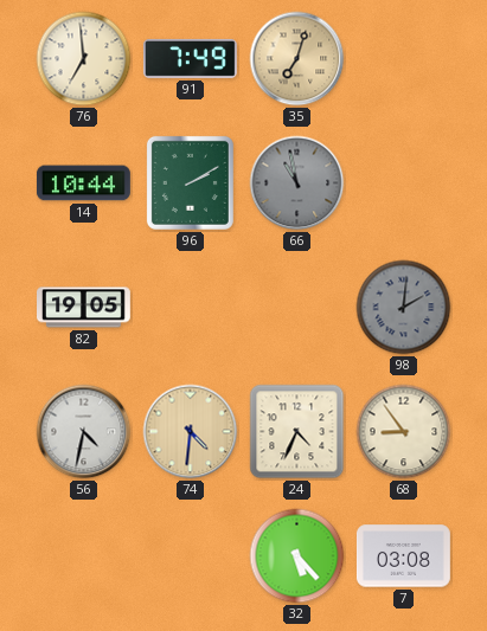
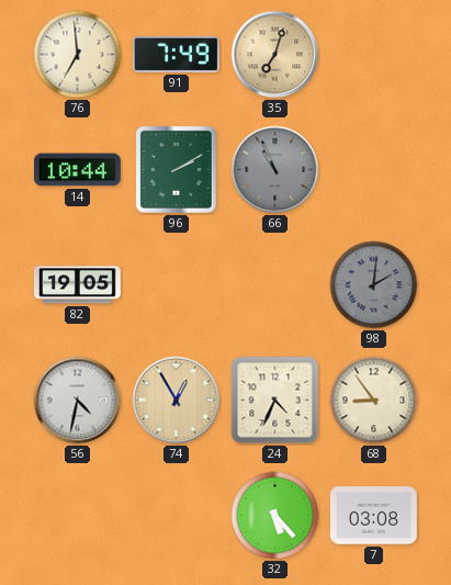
66: 10:58 -> 10:56 (275, 170)
74: 4:31 -> 12:55 (177, 401)
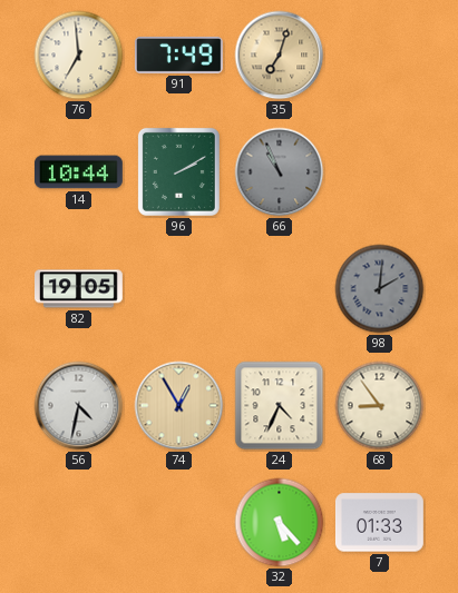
7: 03:08 -> 01:33 (379, 523)
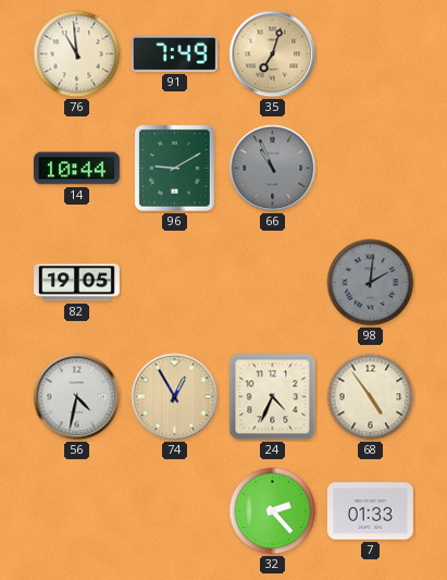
76: 6:59 -> 10:59 (77, 54)
96: 2:10 -> 9:10 (174, 168)
68: 8:54 -> 4:54 (371, 397)
32: 5:23 -> 2:23 (273, 511)
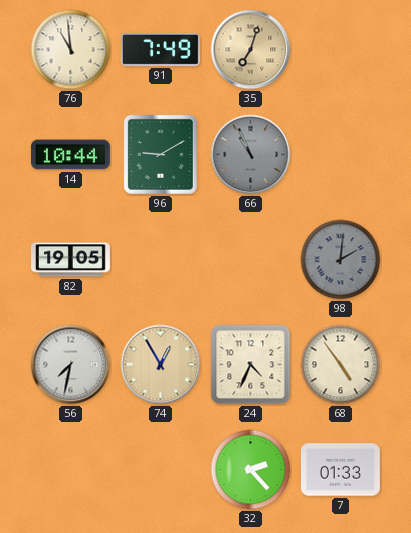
56: 4:32 -> 7:32 (71, 365)
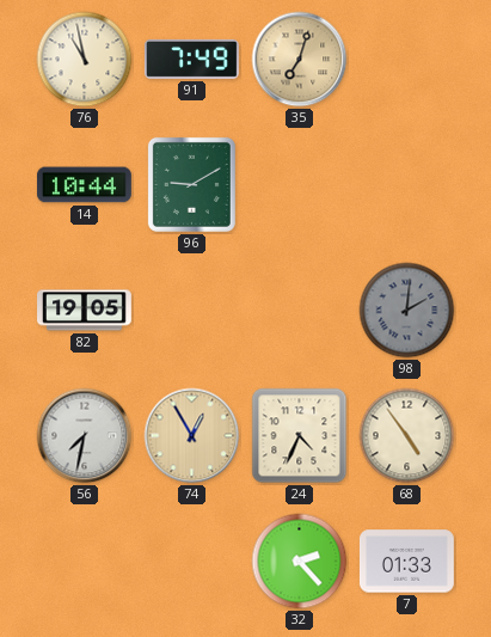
76: 10:59 -> 10:58 (85, 60)
66: 10:56 -> none (251, 155)
